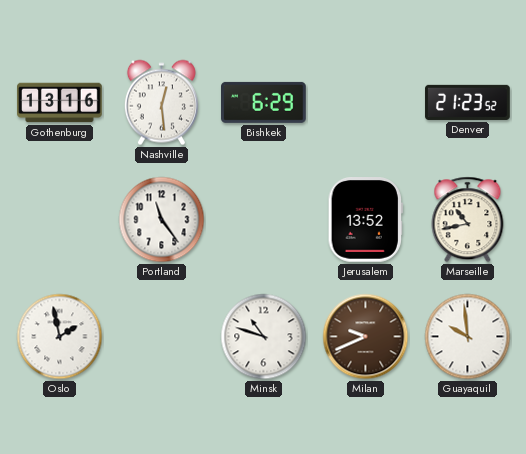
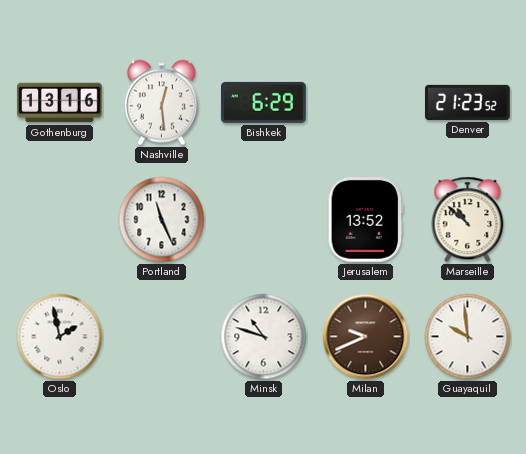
Portland: 11:24 -> 11:26 (162, 220)
Marseille: 10:43 -> 10:52 (468, 220)
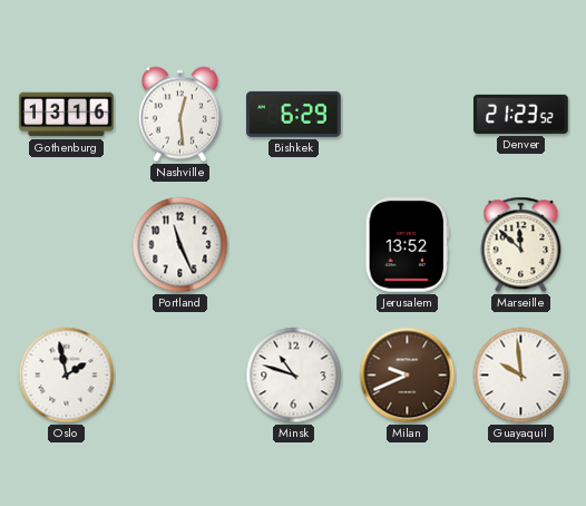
Marseille: 10:52 -> 11:52 (521, 245)
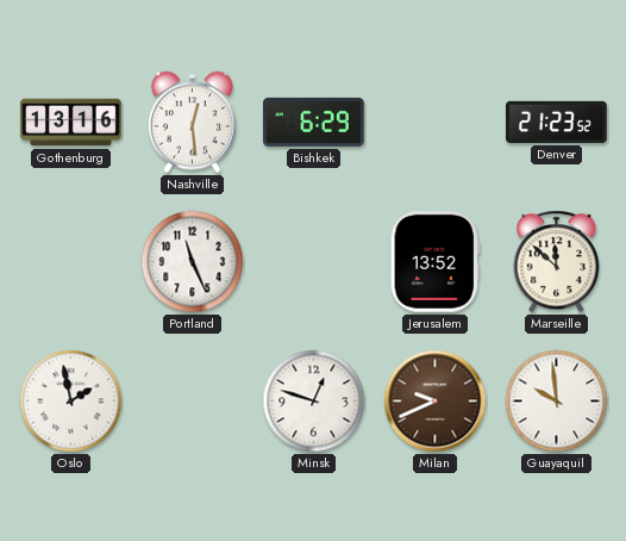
Minsk: 10:48 -> 12:48 (314, 402)
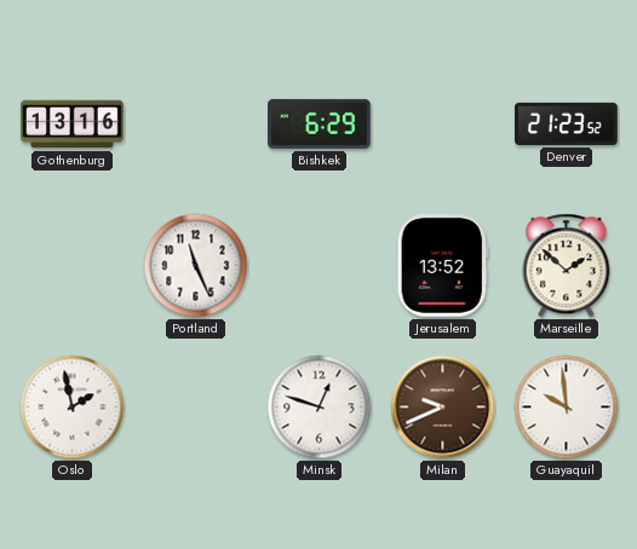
Nashville: 12:29 -> none (192, 123)
Marseille: 11:52 -> 1:52 (567, 266)
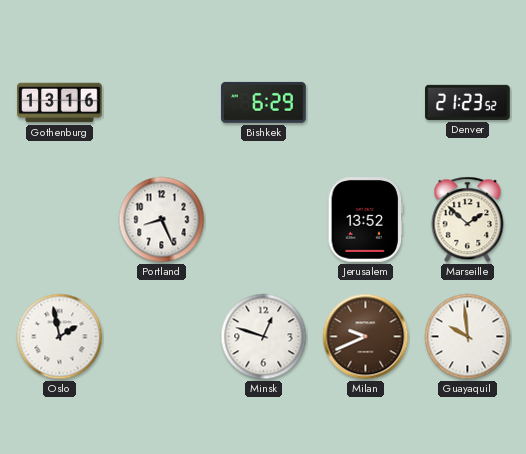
Portland: 11:26 -> 8:26 (162, 220)
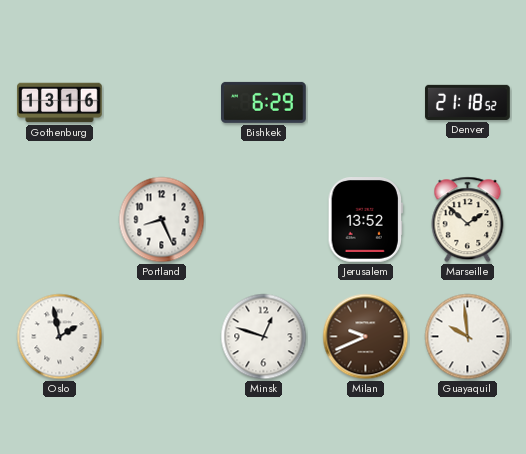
Denver: 21:23 -> 21:18 (468, 102)
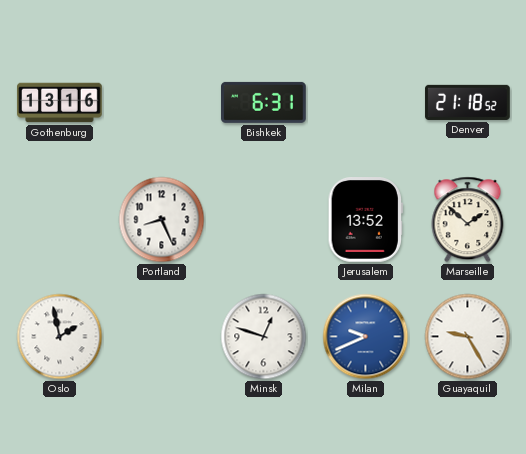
Bishkek: 6:29 -> 6:31 (264, 102)
Milan dial: brown -> blue (366, 337)
Guayaquil: 9:59 -> 9:25 (468, 337)
